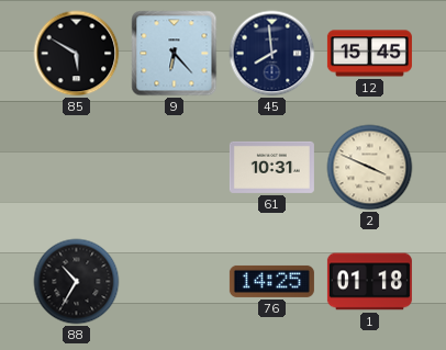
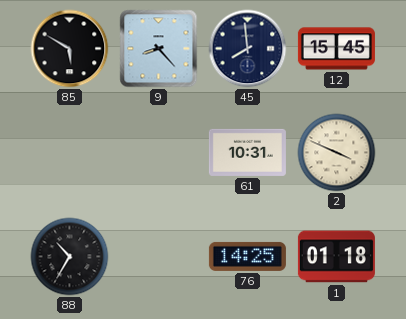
9: 6:23 -> 8:23 (159, 49)
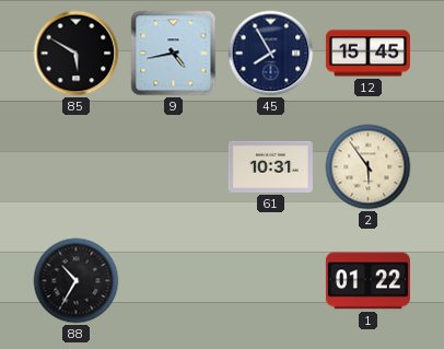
9: 8:23 -> 4:43 (174, 54)
45: 7:59 -> 7:55 (271, 54)
2: 3:49 -> 5:54 (369, 167)
76: 14:25 -> none (247, 256)
1: 01:18 -> 01:22 (367, 281)
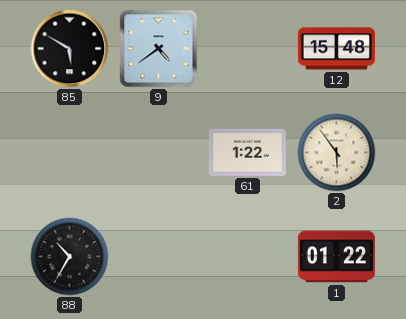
9: 4:43 -> 4:39 (159, 49)
45: 7:55 -> none (271, 54)
12: 15:45 -> 15:48 (336, 49)
61: 10:31 -> 1:22 (247, 152)
